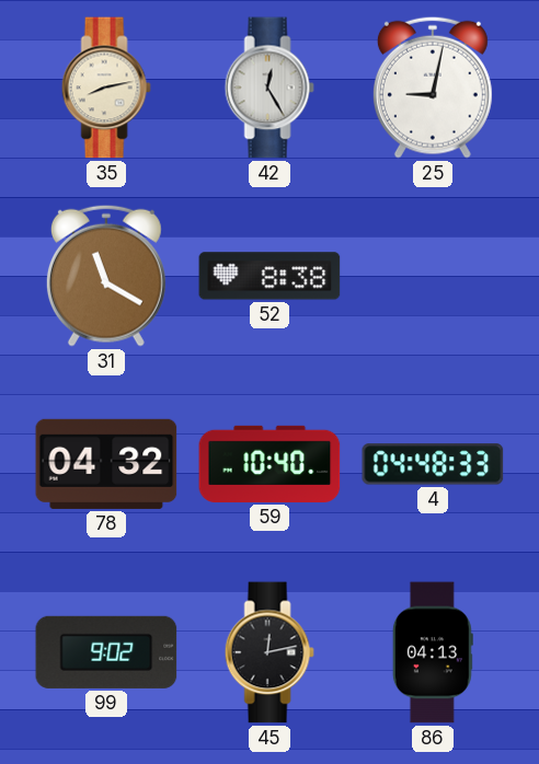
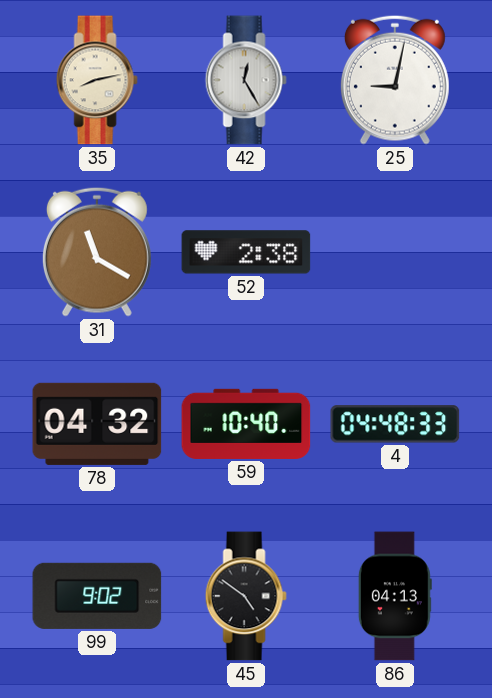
52: 8:38 -> 2:38 (246, 252)
45: 12:13 -> 4:51 (246, 596)
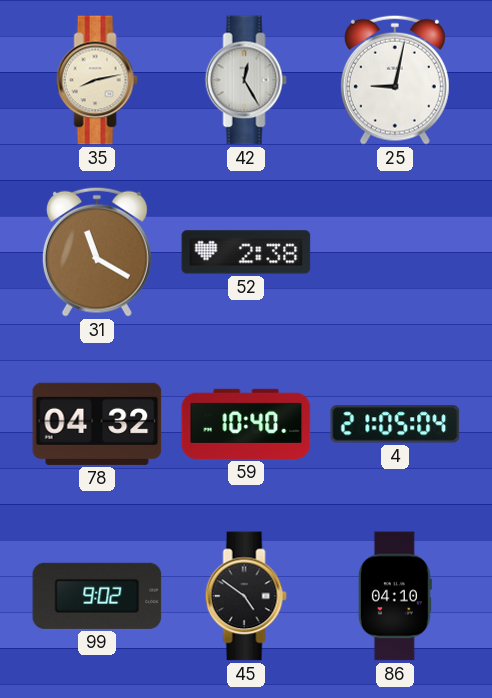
4: 04:48 -> 21:05 (395, 424)
86: 04:13 -> 04:10 (395, 596)
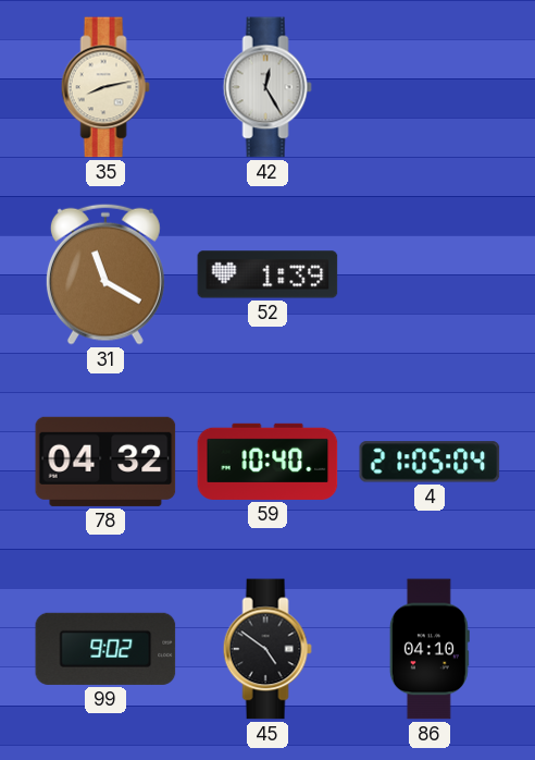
25: 9:02 -> none (395, 80)
52: 2:38 -> 1:39 (267, 274)
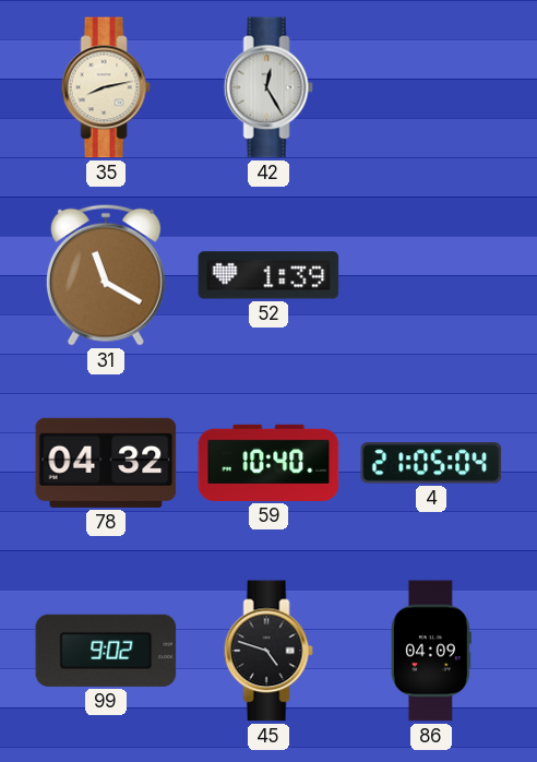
45: 4:51 -> 4:48 (268, 651)
86: 04:10 -> 04:09 (431, 651)
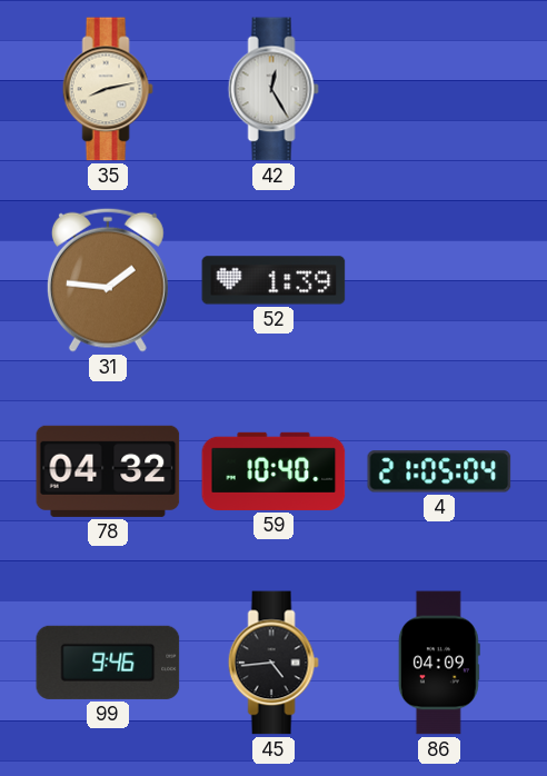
31: 11:20 -> 1:46 (108, 280)
99: 9:02 -> 9:46 (108, 663)
45: 4:48 -> 4:44 (273, 663)
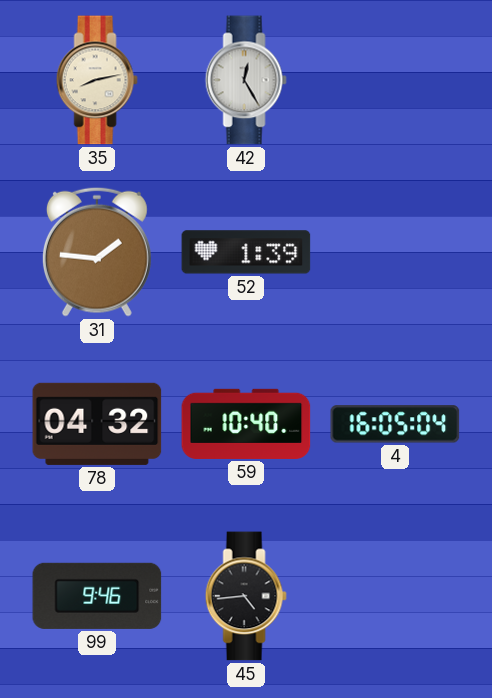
4: 21:05 -> 16:05 (395, 424)
86: 04:09 -> none (439, 663)
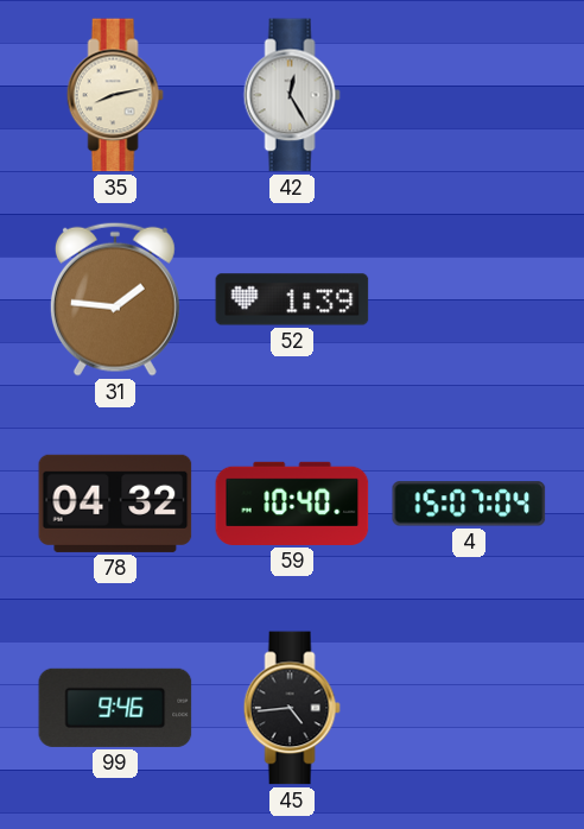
4: 16:05 -> 15:07 (469, 504)
